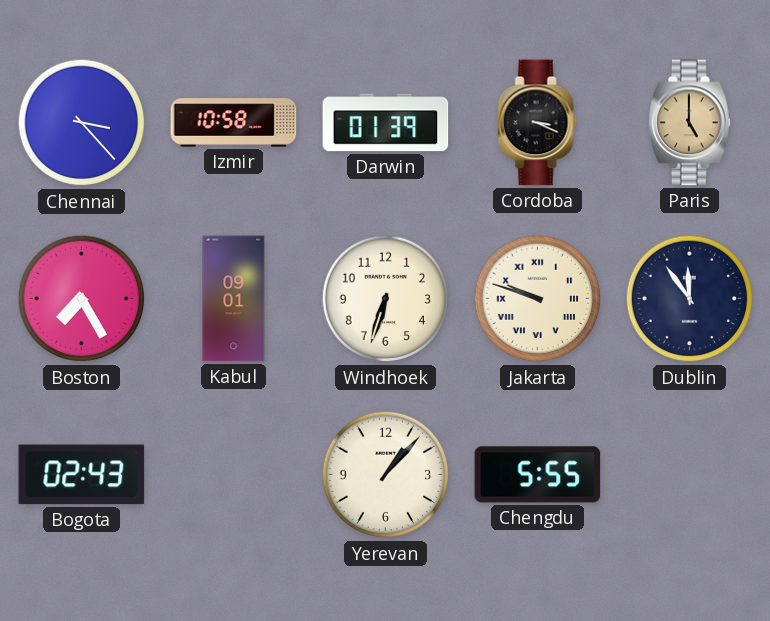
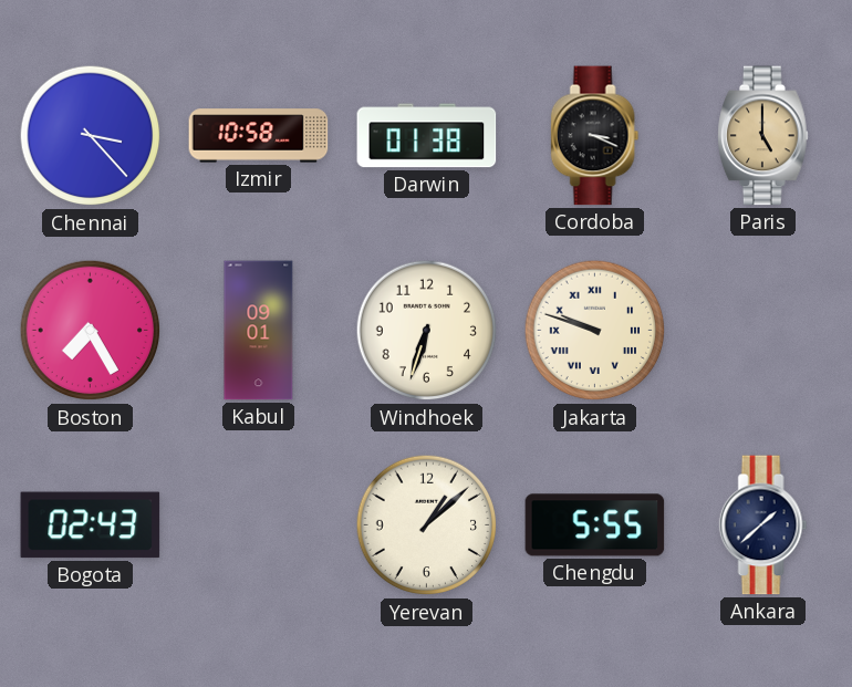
Darwin: 01:39 -> 01:38 (427, 136)
Dublin: 11:54 -> none (690, 299)
Yerevan: 1:07 -> 1:08 (427, 525)
Ankara: none -> 1:38 (763, 525)
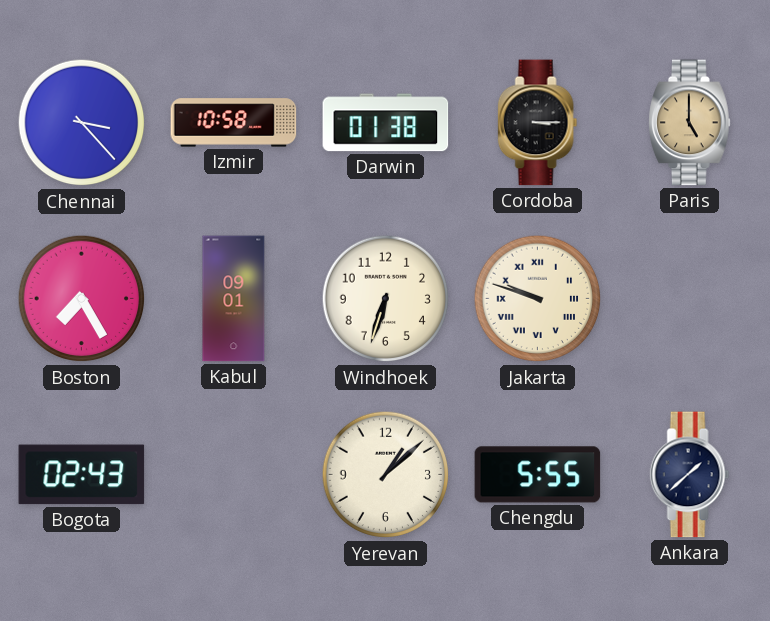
Cordoba: 3:19 -> 3:15 (538, 123)
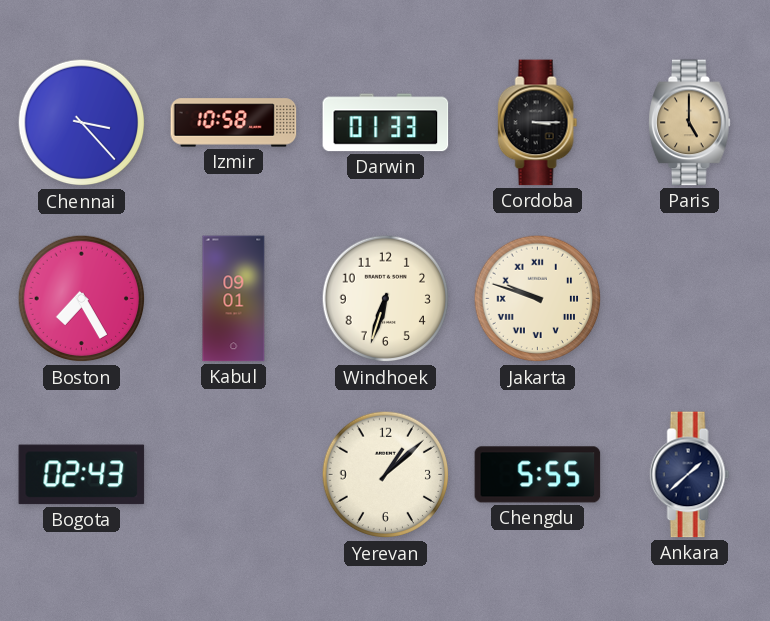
Darwin: 01:38 -> 01:33 (386, 123)
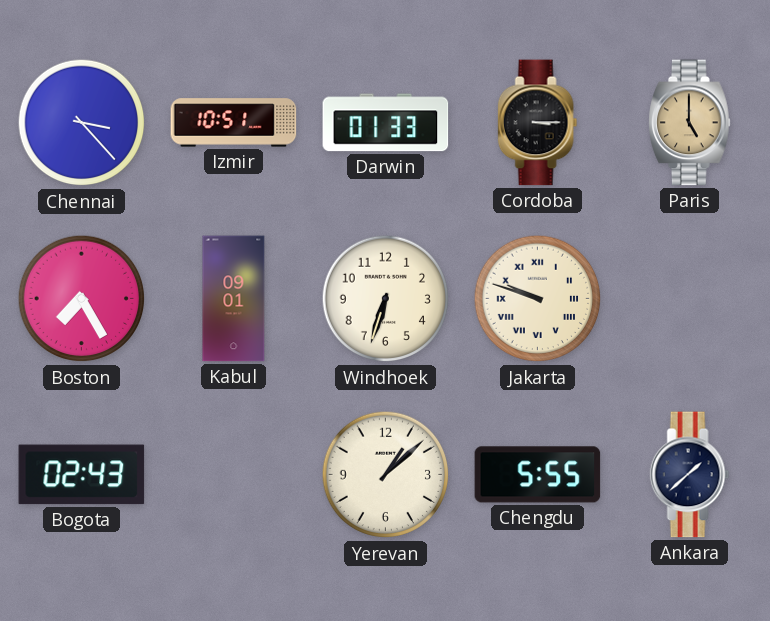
Izmir: 10:58 -> 10:51 (234, 123)
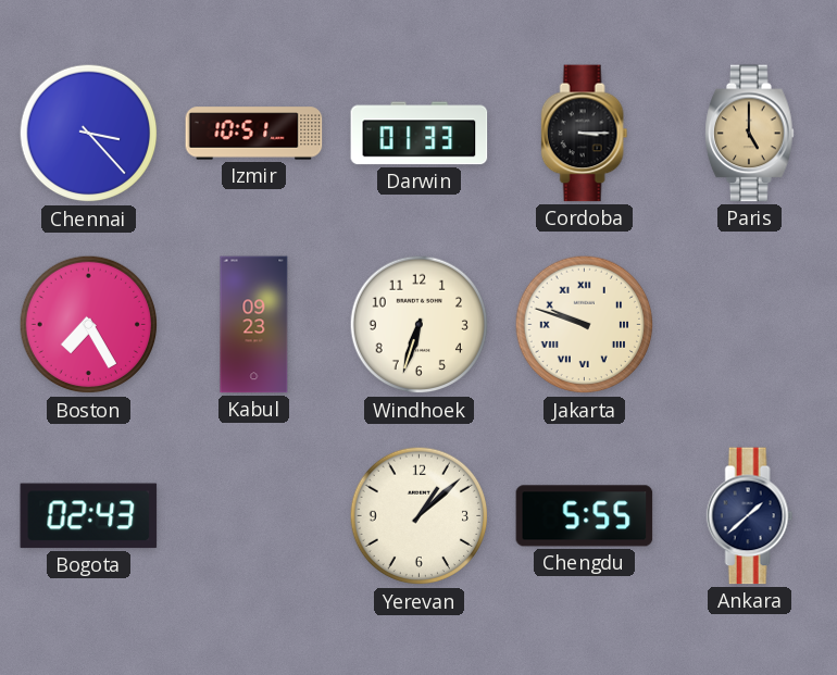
Kabul: 09:01 -> 09:23 (254, 325)
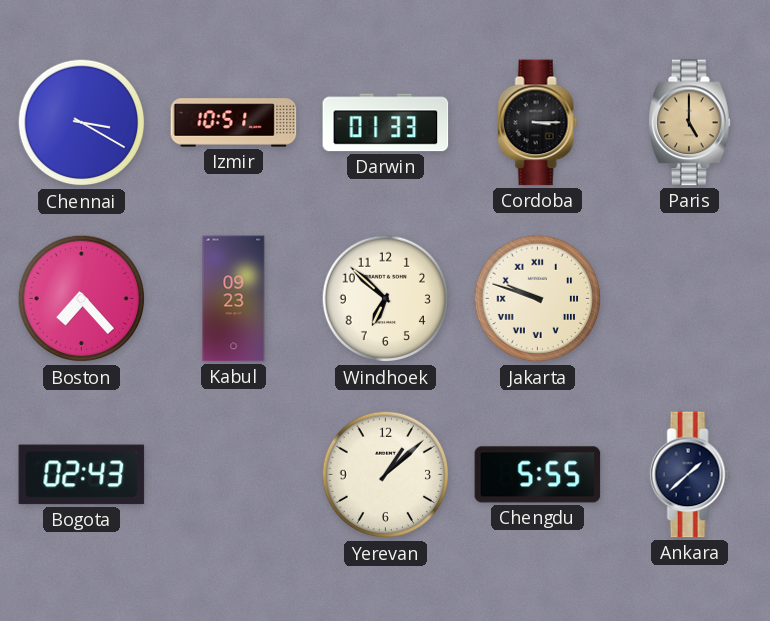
Chennai: 3:23 -> 3:20 (82, 123)
Boston: 7:25 -> 7:23 (82, 299)
Windhoek: 6:33 -> 6:52 (386, 299)
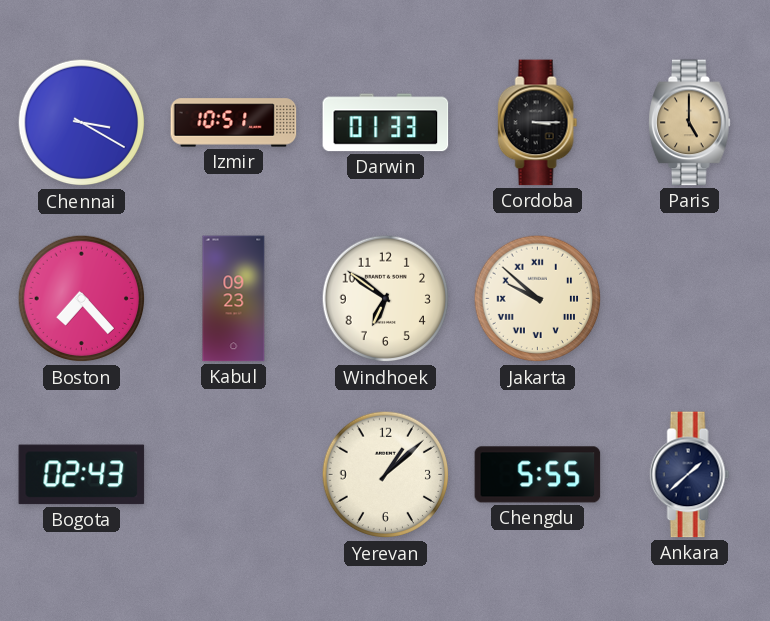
Windhoek: 6:52 -> 6:51 (386, 299)
Jakarta: 9:48 -> 9:52 (538, 299)
